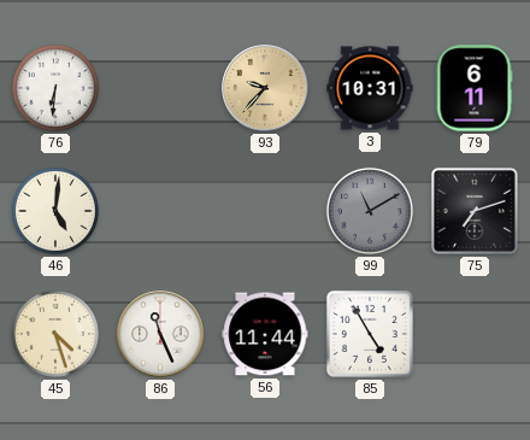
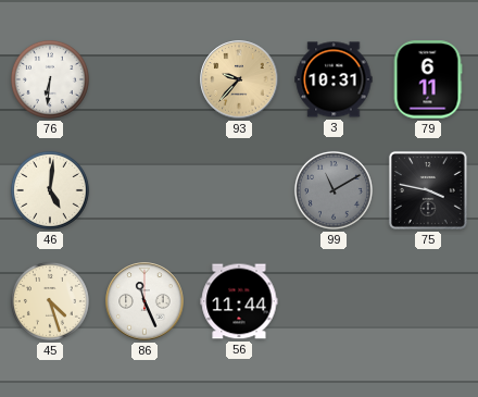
75: 7:12 -> 3:47 (428, 190)
85: 4:55 -> none (370, 334)
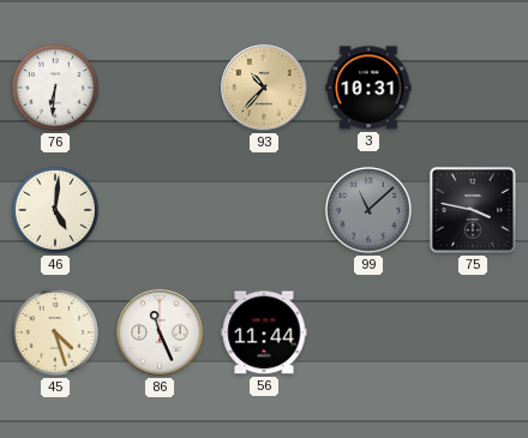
93: 9:37 -> 10:37 (264, 88)
79: 6:11 -> none (428, 79)
99: 11:10 -> 11:08 (368, 210)
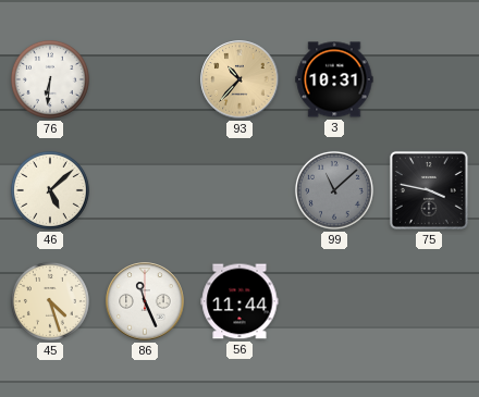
46: 5:01 -> 5:08 (50, 190)
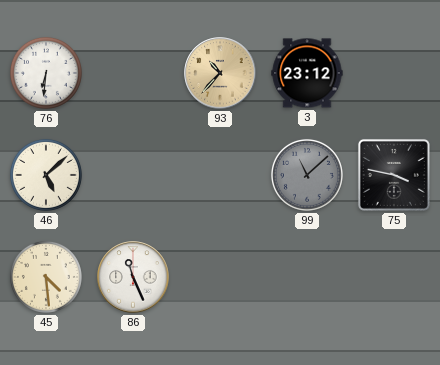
3: 10:31 -> 23:12 (307, 73)
45: 4:27 -> 4:29 (46, 277)
56: 11:44 -> none (239, 301)
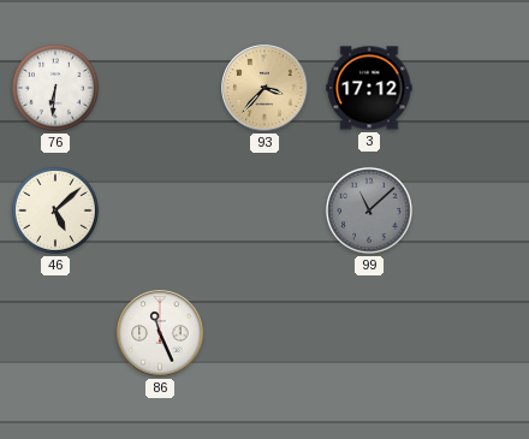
93: 10:37 -> 3:37 (264, 88)
3: 23:12 -> 17:12 (369, 88)
75: 3:47 -> none (394, 175)
45: 4:29 -> none (46, 277)
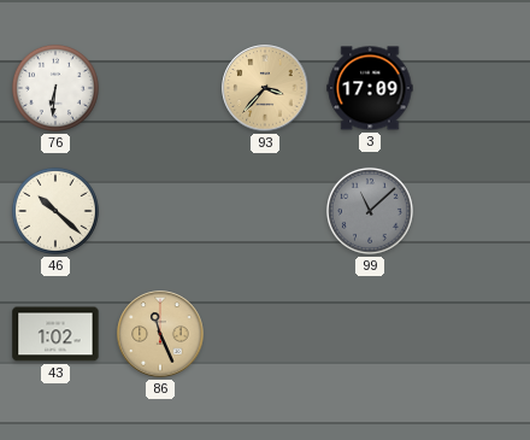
3: 17:12 -> 17:09 (370, 88)
46: 5:08 -> 10:22 (55, 211)
43: none -> 1:02 (55, 334)
86 dial: white -> champagne (160, 334)
